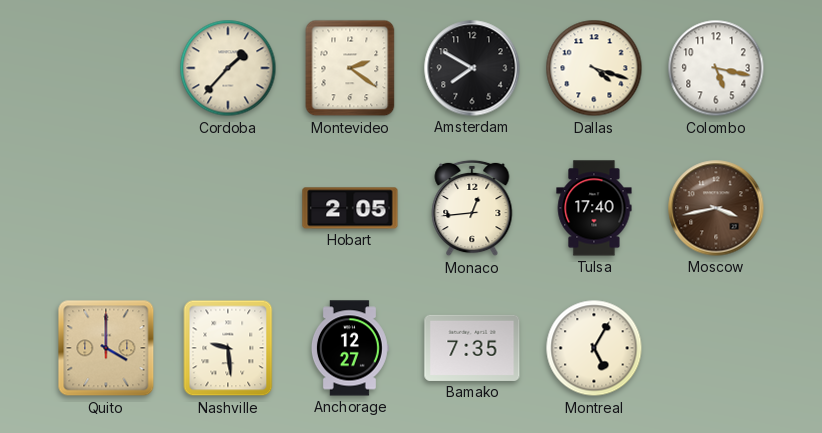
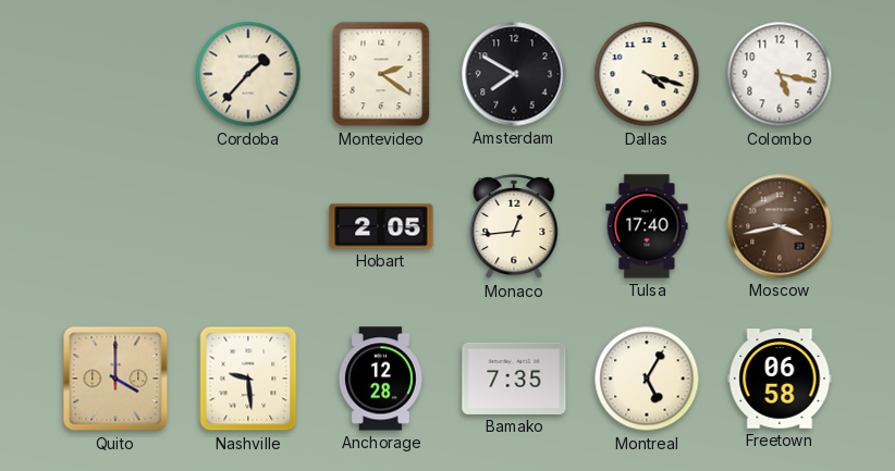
Anchorage: 12:27 -> 12:28 (381, 379)
Freetown: none -> 06:58 (780, 379)
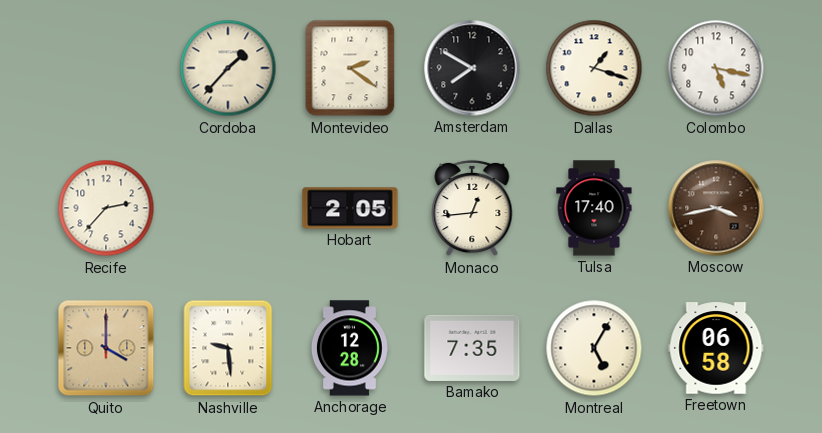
Dallas: 4:18 -> 1:18 (594, 68)
Recife: none -> 2:37 (106, 208)
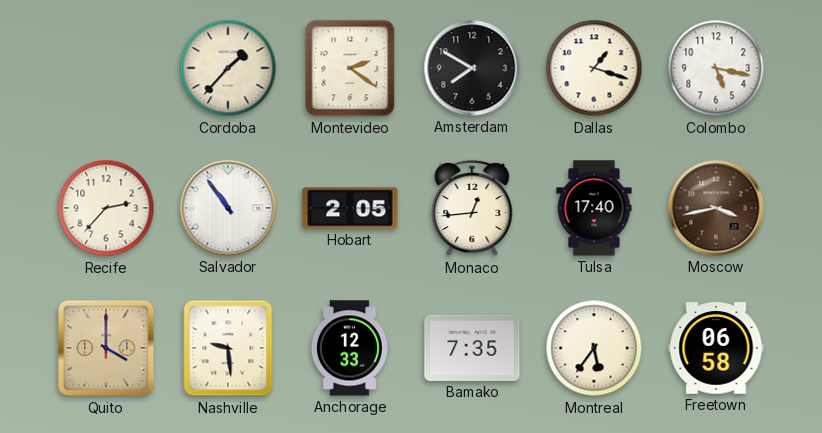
Salvador: none -> 10:54 (228, 208)
Anchorage: 12:28 -> 12:33 (350, 348)
Montreal: 5:05 -> 5:36 (594, 348)
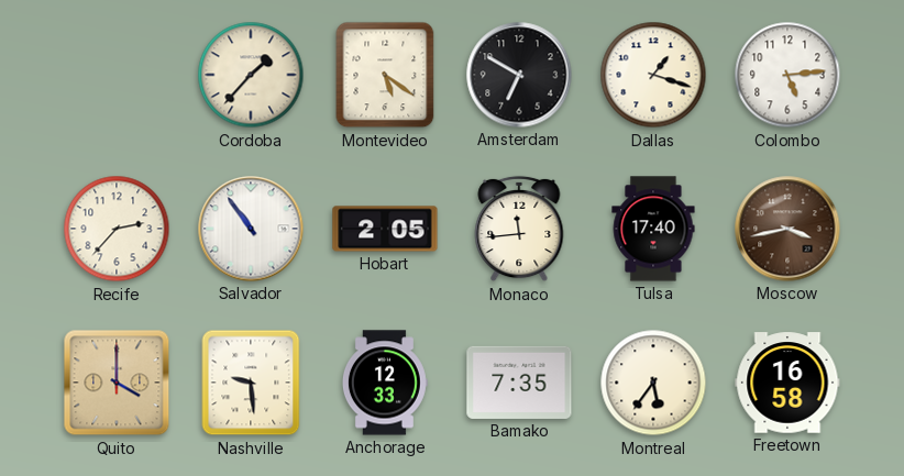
Montevideo: 2:21 -> 5:21 (385, 75)
Amsterdam: 7:50 -> 6:50 (519, 75)
Colombo: 5:17 -> 5:14 (787, 75)
Monaco: 12:44 -> 11:44 (519, 229)
Freetown: 06:58 -> 16:58 (787, 383)
